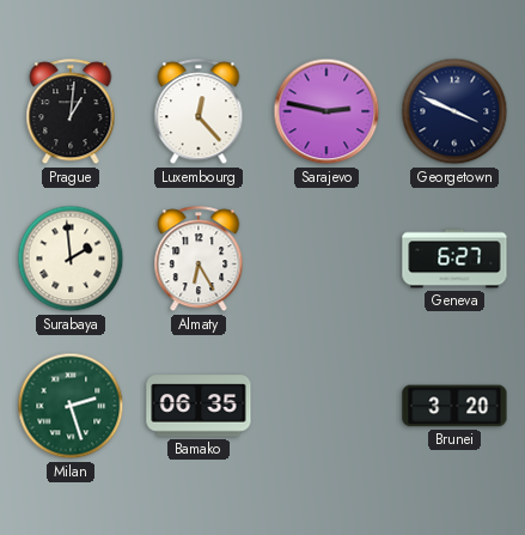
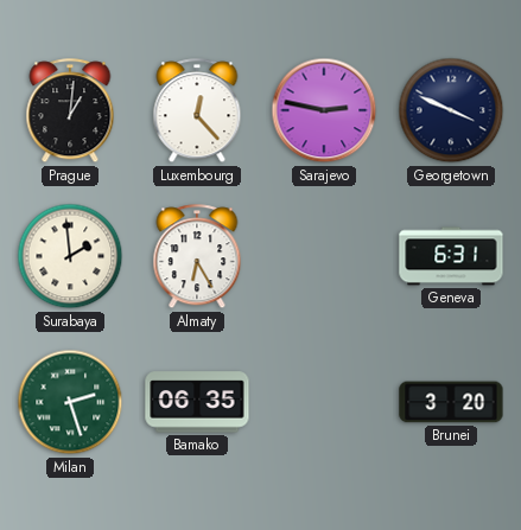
Geneva: 6:27 -> 6:31 (451, 256)
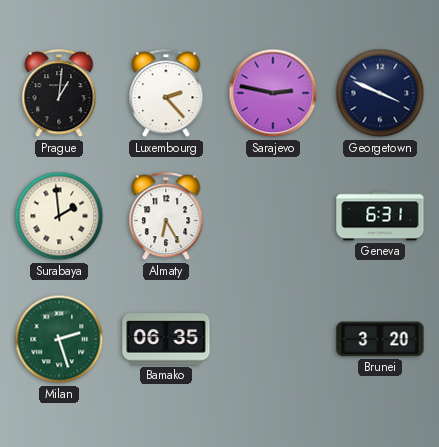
Luxembourg: 12:23 -> 2:23 (166, 94)
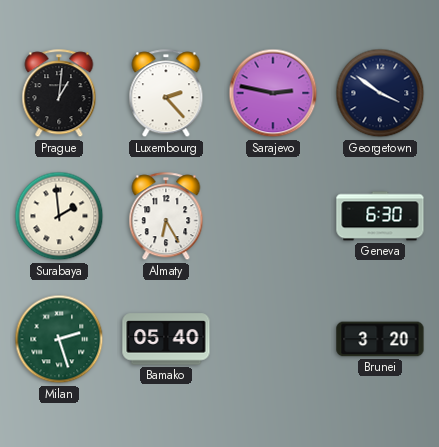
Georgetown: 3:49 -> 3:51 (380, 93)
Geneva: 6:31 -> 6:30 (380, 216)
Bamako: 06:35 -> 05:40 (166, 339)
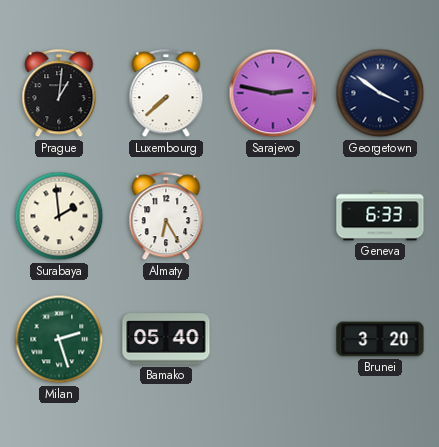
Luxembourg: 2:23 -> 7:38 (166, 94)
Geneva: 6:30 -> 6:33 (380, 216)
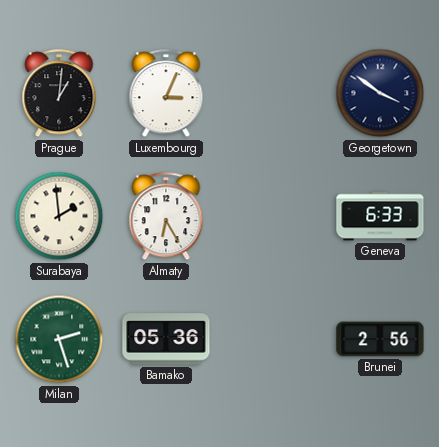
Luxembourg: 7:38 -> 3:04 (166, 94)
Sarajevo: 2:47 -> none (273, 93)
Bamako: 05:40 -> 05:36 (166, 339)
Brunei: 3:20 -> 2:56 (380, 339)
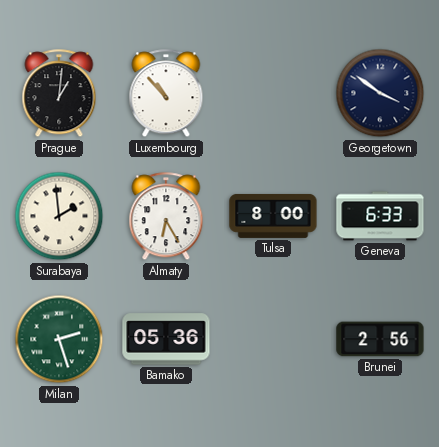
Luxembourg: 3:04 -> 10:53 (166, 94)
Tulsa: none -> 8:00 (273, 216)
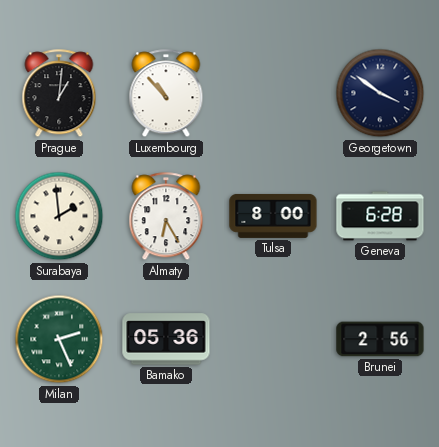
Geneva: 6:33 -> 6:28 (380, 216)
Milan: 2:27 -> 2:26 (59, 339)
